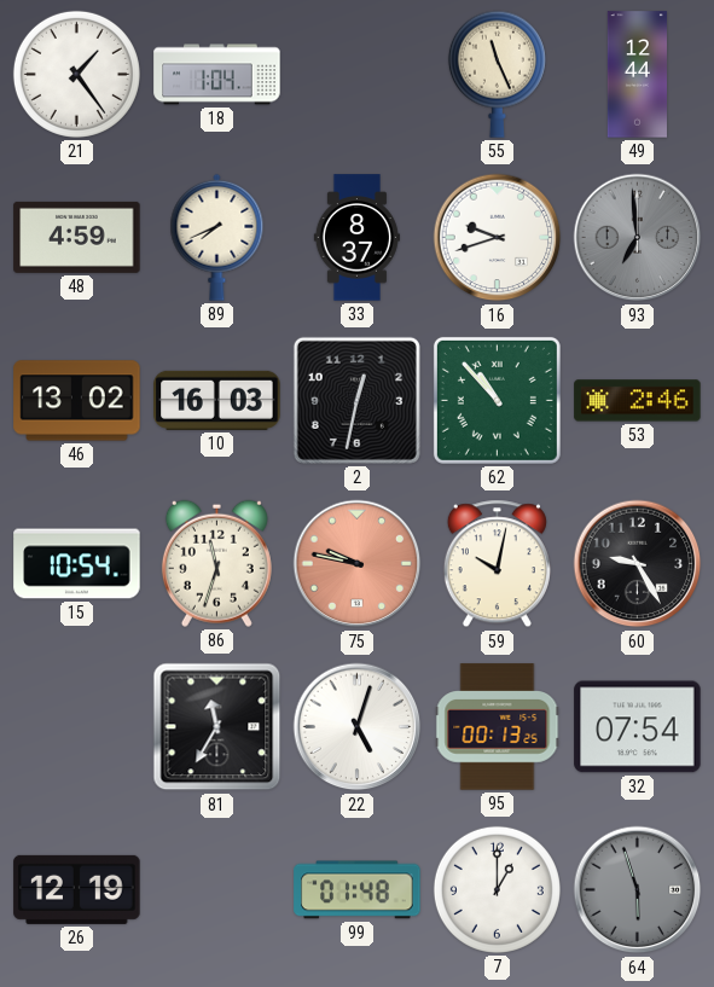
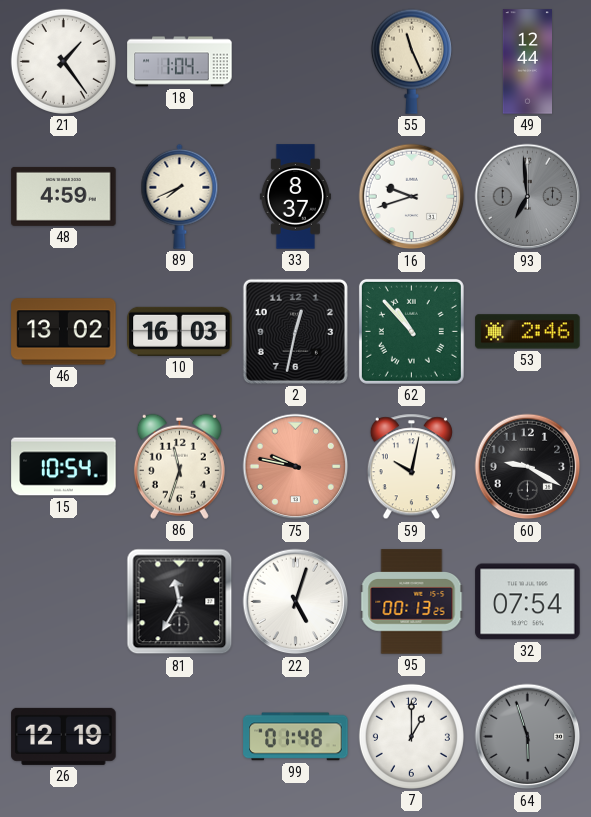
60: 9:25 -> 9:20 (528, 467)
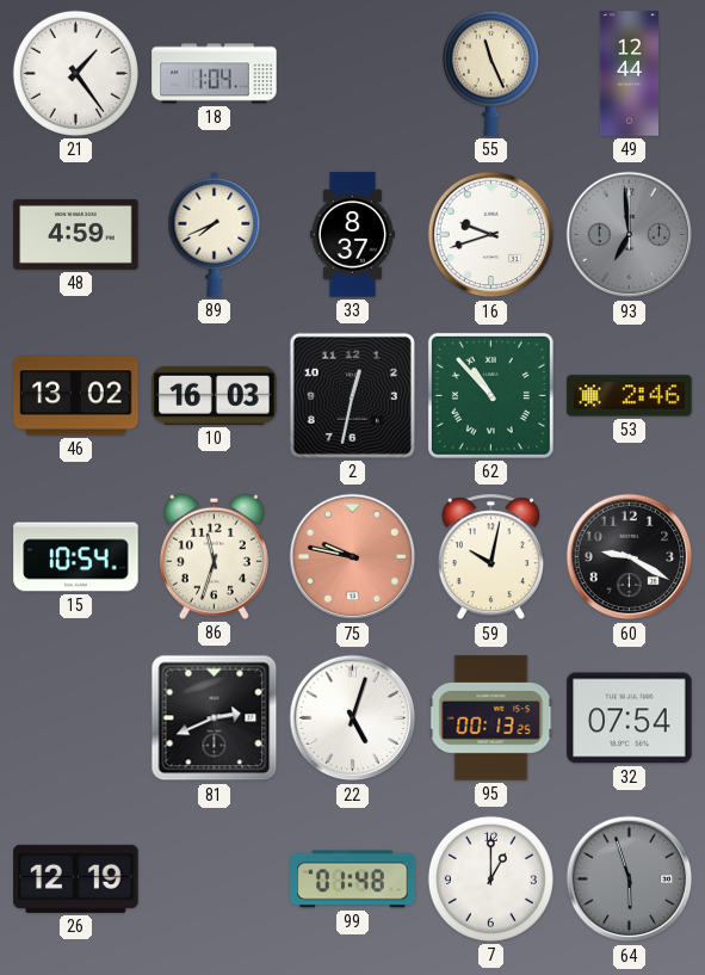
81: 11:35 -> 2:41 (215, 718)
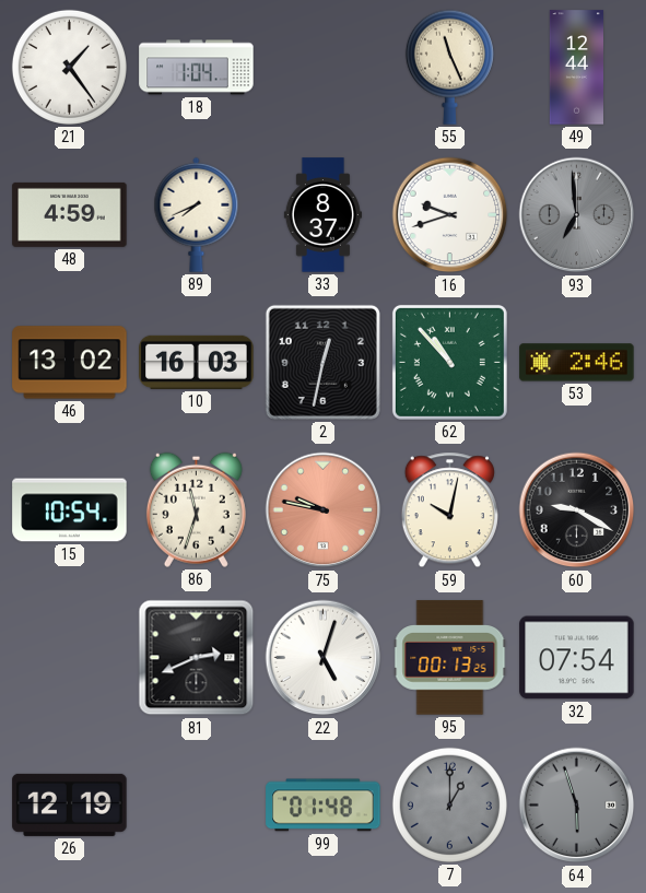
7 dial: white -> grey (449, 804)
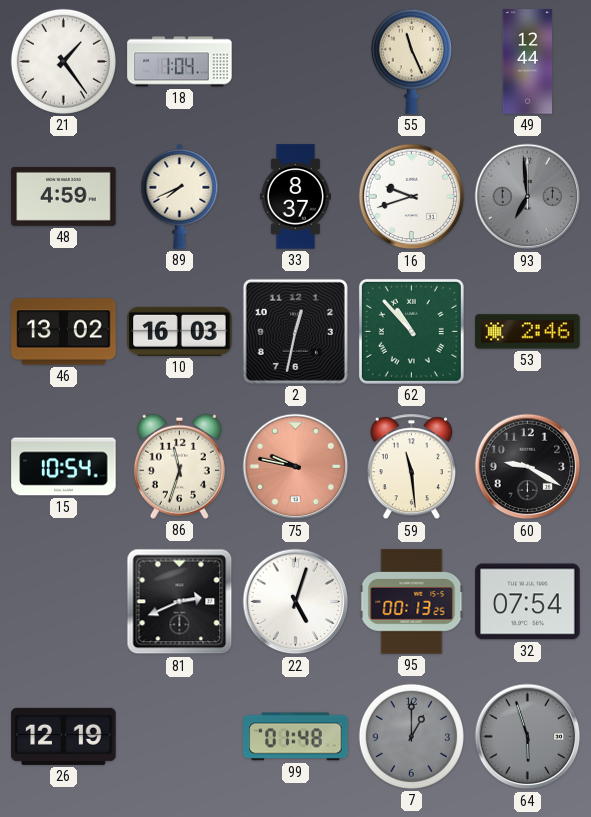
59: 10:02 -> 11:29 (411, 467)
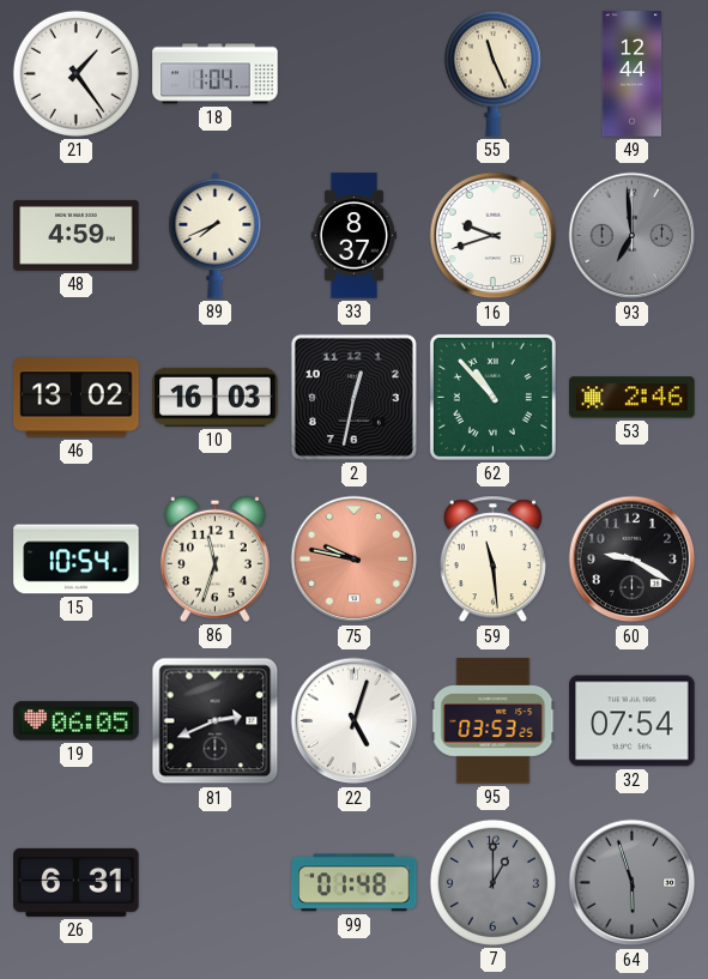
19: none -> 06:05 (77, 721)
95: 00:13 -> 03:53 (494, 721)
26: 12:19 -> 6:31 (77, 882)
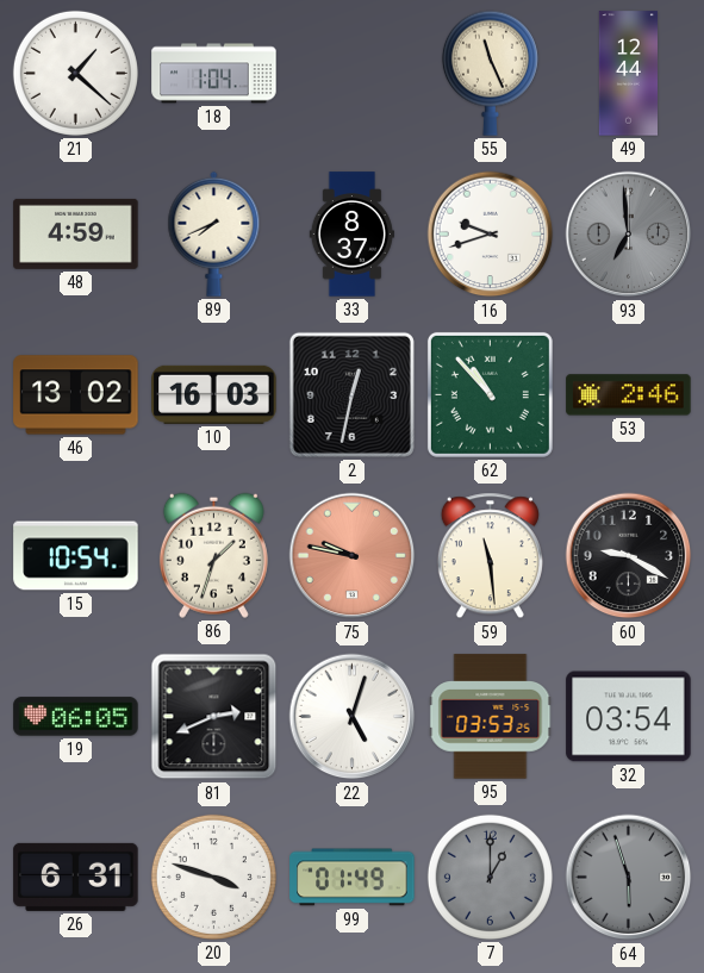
21: 1:24 -> 1:22 (75, 73)
86: 11:33 -> 1:33 (213, 555)
32: 07:54 -> 03:54 (629, 717)
20: none -> 3:48 (213, 877)
99: 01:48 -> 01:49 (353, 878)
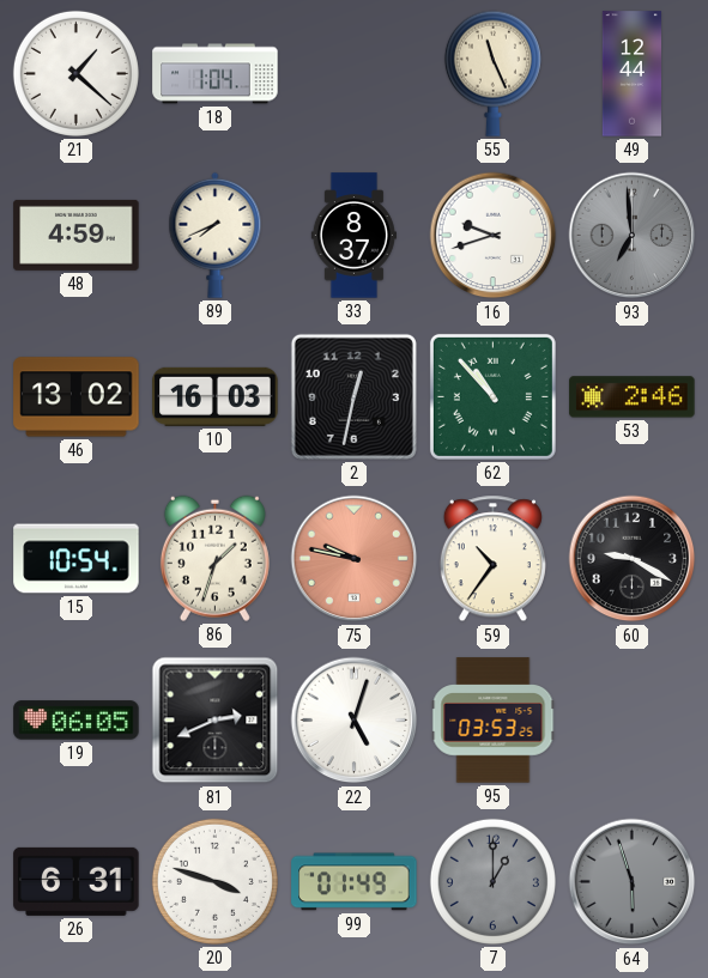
59: 11:29 -> 10:36 (492, 559)
32: 03:54 -> none (629, 717)
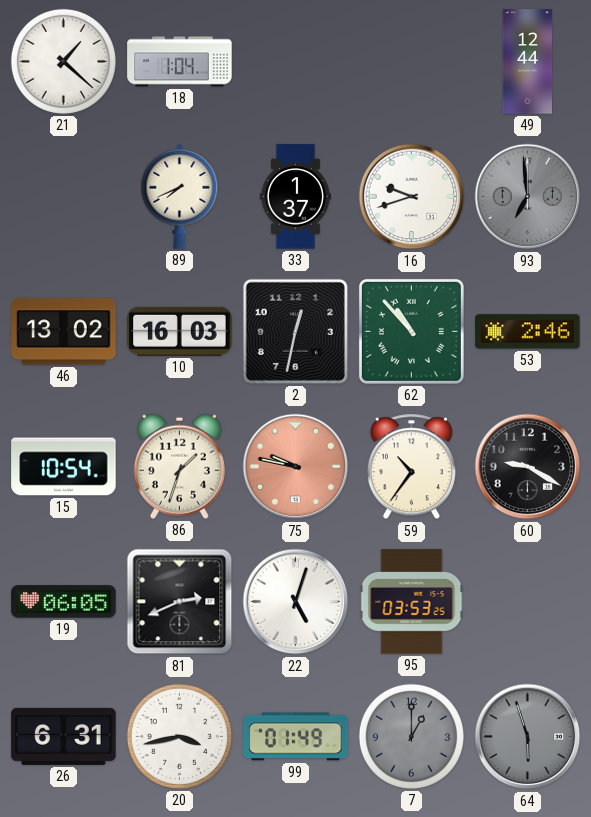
55: 11:26 -> none (492, 73)
48: 4:59 -> none (77, 235)
33: 8:37 -> 1:37 (295, 197)
20: 3:48 -> 3:43 (179, 736)
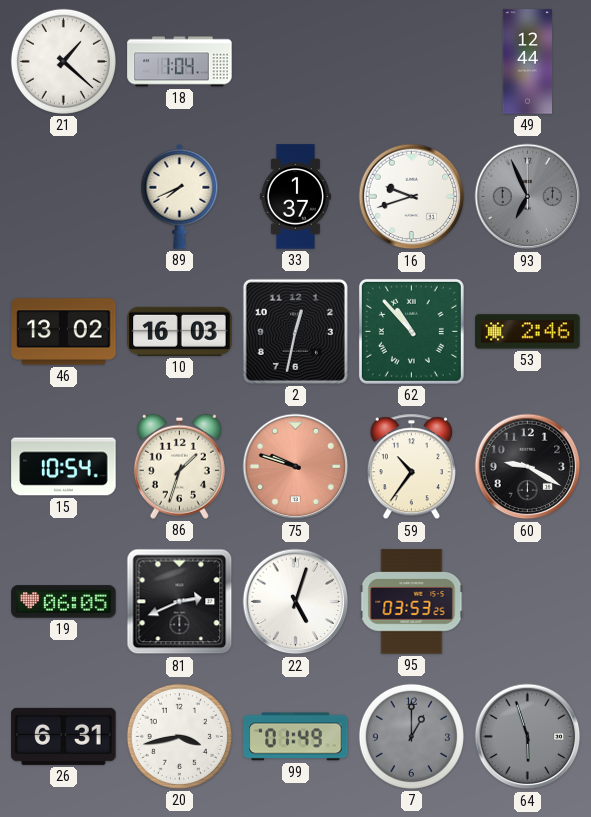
93: 6:59 -> 6:56 (528, 197)
75: 9:47 -> 9:48 (296, 467)
